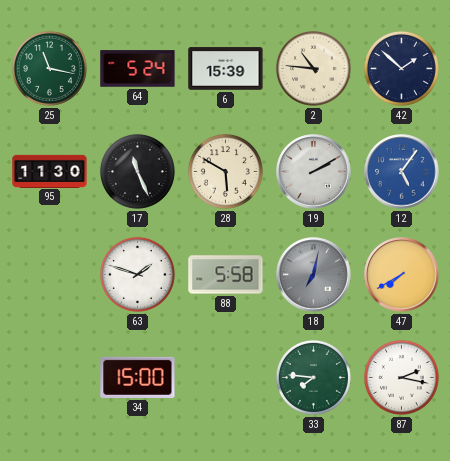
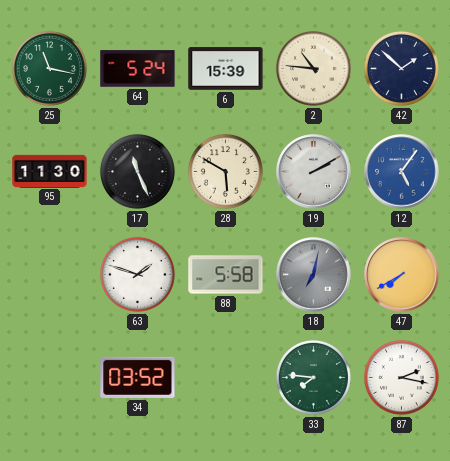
34: 15:00 -> 03:52 (138, 377)
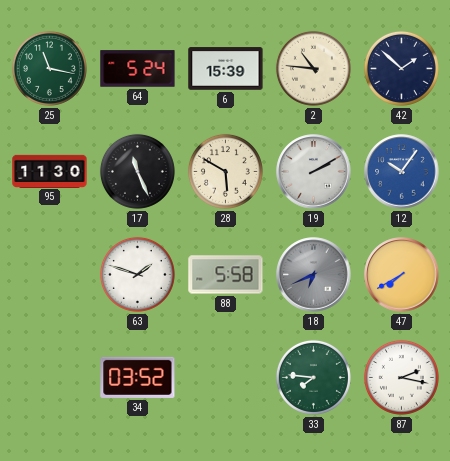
12: 5:06 -> 10:06 (402, 172)
18: 7:02 -> 6:41 (314, 275)
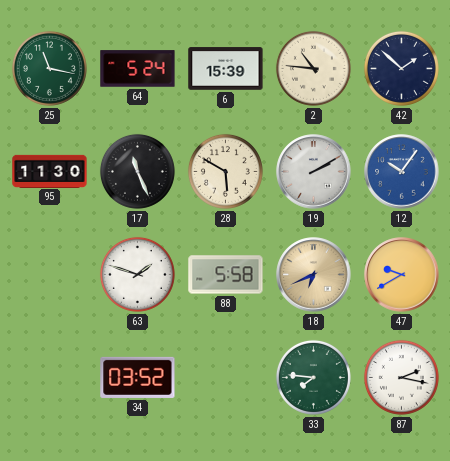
18 dial: grey -> champagne (314, 275)
47: 7:40 -> 9:40 (402, 275)
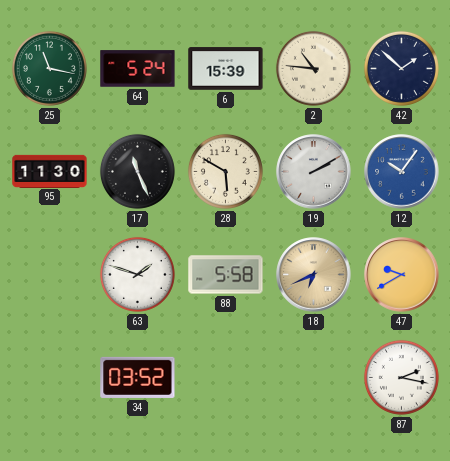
33: 7:46 -> none (313, 377)
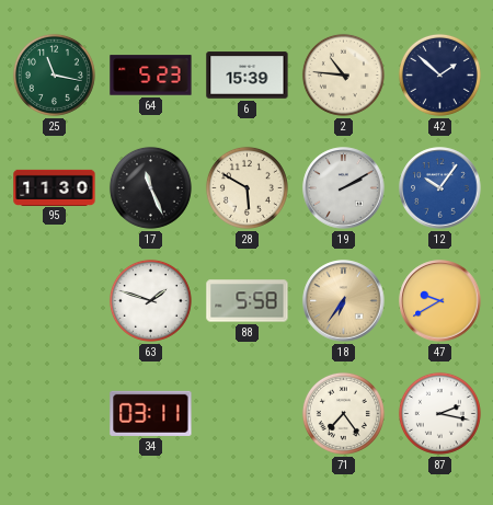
64: 5:24 -> 5:23 (151, 76)
18: 6:41 -> 6:36 (344, 301)
34: 03:52 -> 03:11 (151, 413)
71: none -> 7:24 (343, 413)
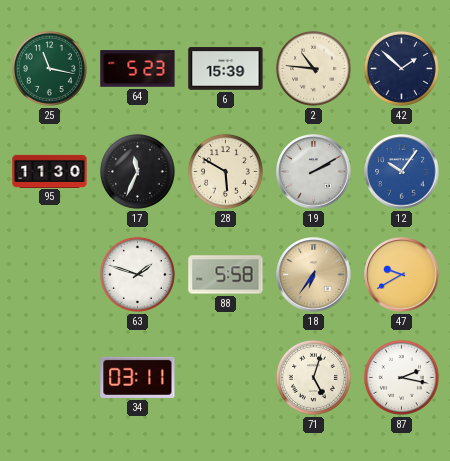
17: 11:26 -> 11:34 (137, 171)
71: 7:24 -> 5:03 (313, 377)
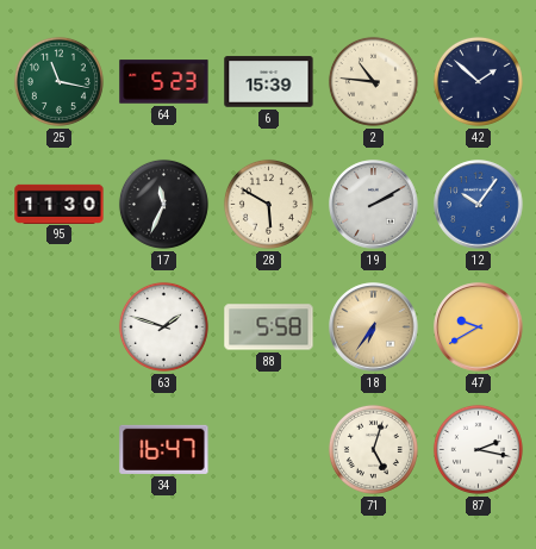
34: 03:11 -> 16:47 (164, 449)
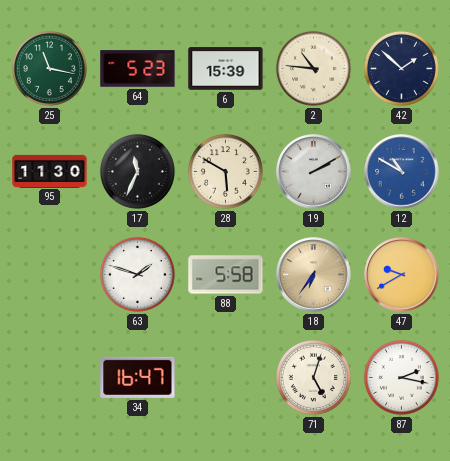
12: 10:06 -> 10:50 (402, 172)
